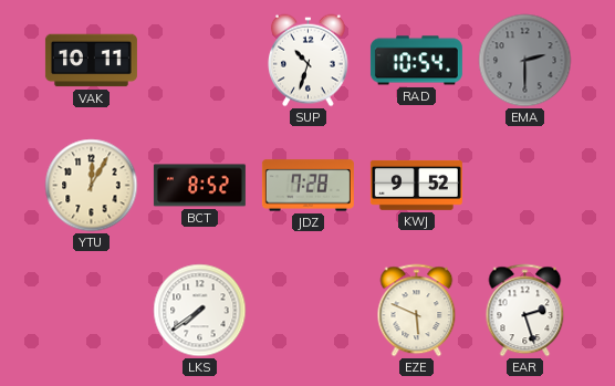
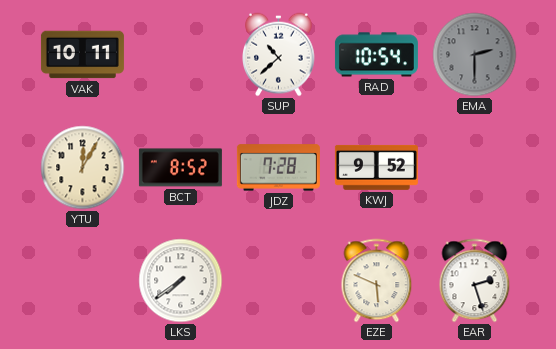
SUP: 10:33 -> 10:38 (279, 55)
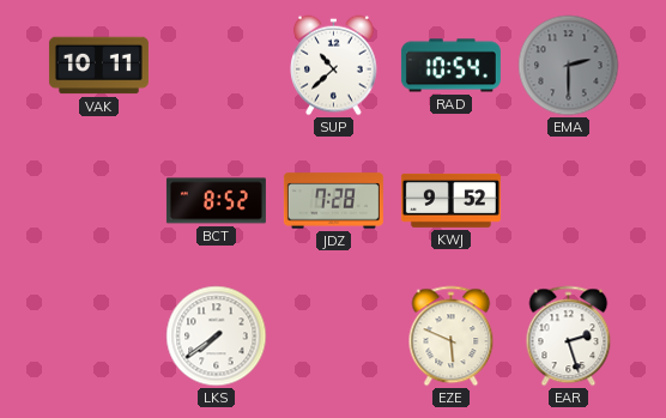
YTU: 12:05 -> none (83, 168)
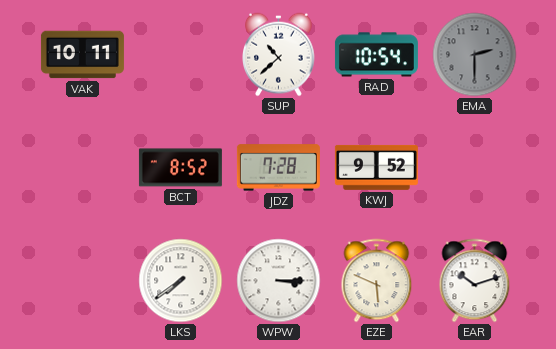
WPW: none -> 3:15 (279, 281)
EAR: 2:27 -> 10:12 (475, 281)
